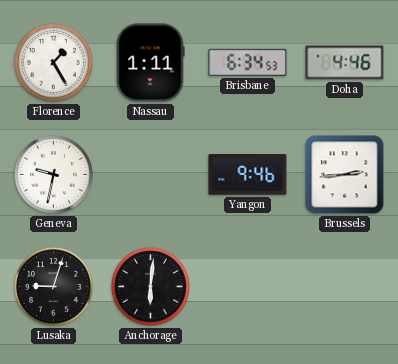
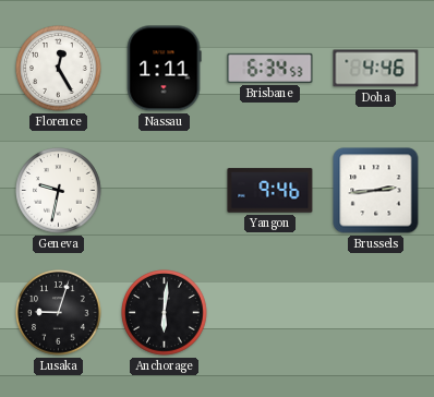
Florence: 1:25 -> 12:25 (59, 69)
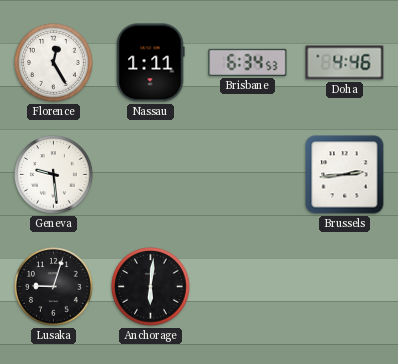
Geneva: 9:32 -> 9:29 (54, 175)
Yangon: 9:46 -> none (270, 191)
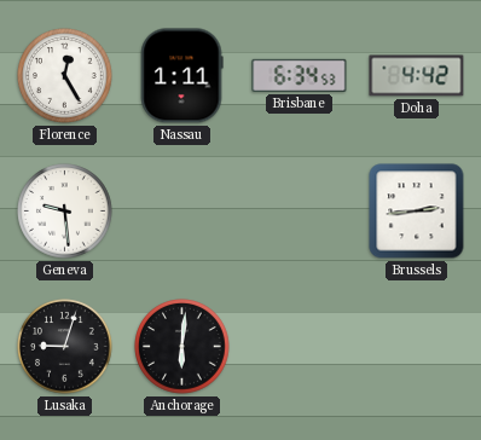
Doha: 4:46 -> 4:42 (417, 76)
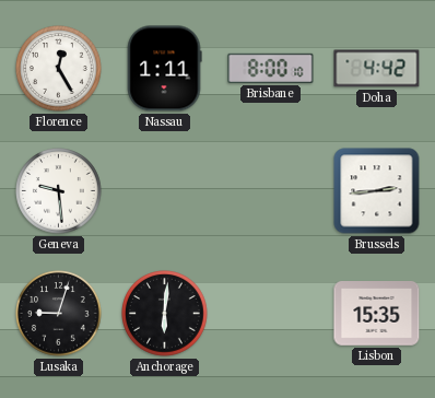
Brisbane: 6:34 -> 8:00 (271, 68)
Lisbon: none -> 15:35 (377, 314)
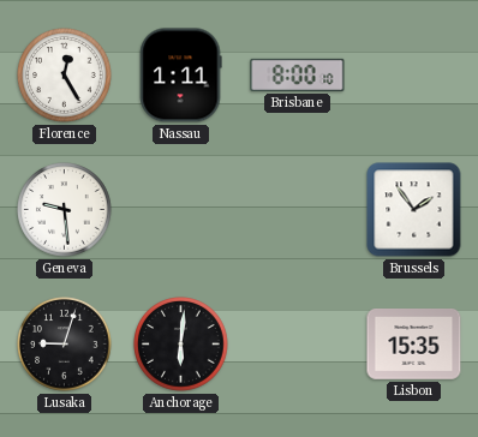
Doha: 4:42 -> none (377, 69)
Brussels: 2:44 -> 1:54 (414, 210)
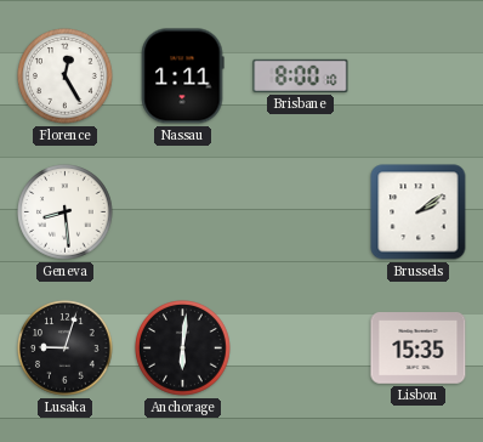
Geneva: 9:29 -> 8:29 (66, 212)
Brussels: 1:54 -> 2:09 (419, 212)
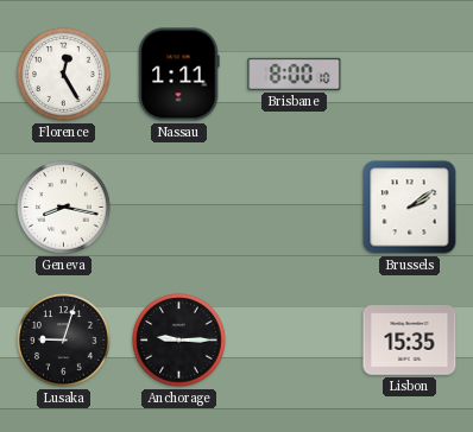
Geneva: 8:29 -> 8:17 (64, 208)
Anchorage: 6:01 -> 9:15 (179, 341)
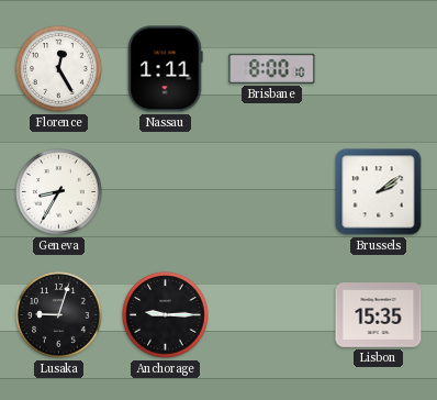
Geneva: 8:17 -> 8:35 (59, 192)
